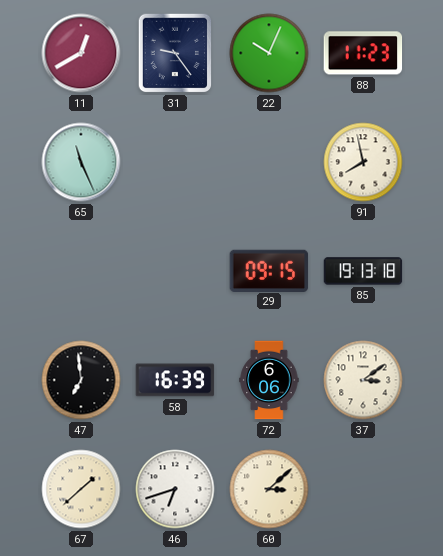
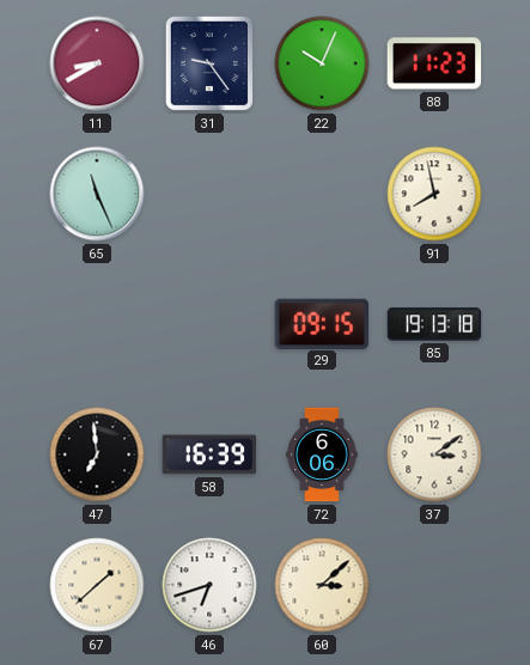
11: 12:40 -> 8:40 (97, 63)
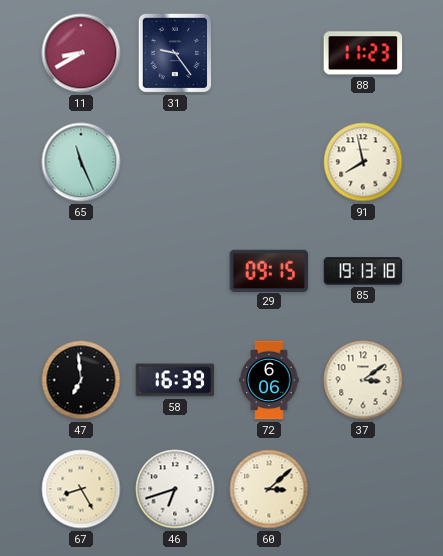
22: 10:04 -> none (322, 63)
67: 1:38 -> 8:25 (81, 489)
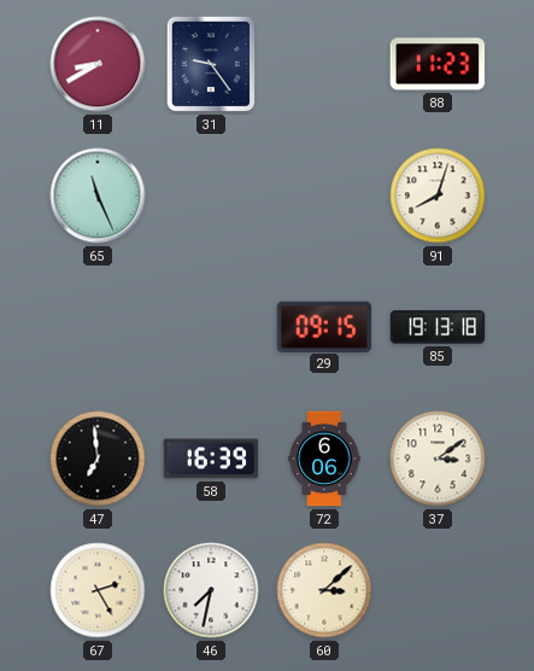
91: 7:58 -> 8:03 (438, 196)
67: 8:25 -> 2:25 (98, 590)
46: 6:42 -> 7:32 (211, 590)
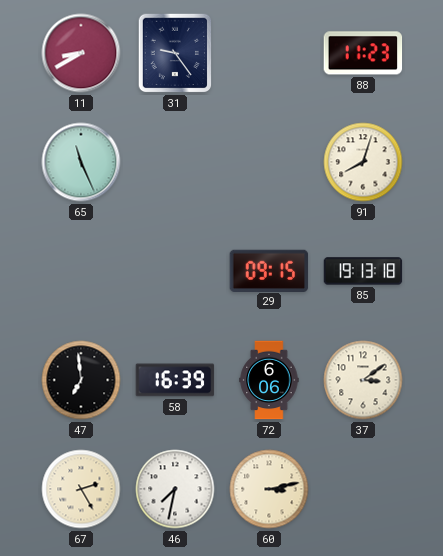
60: 3:08 -> 3:13 (269, 489)
